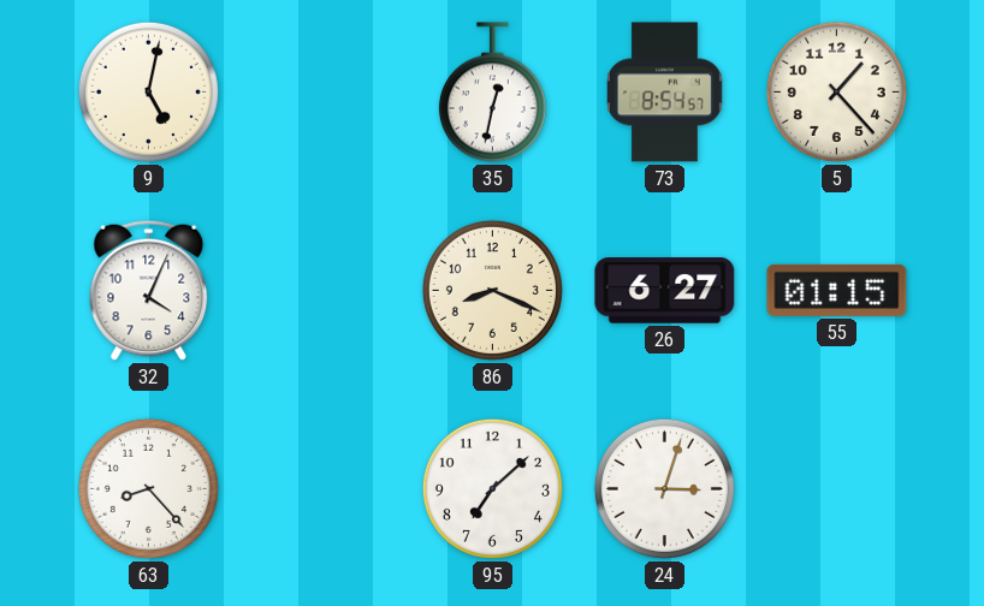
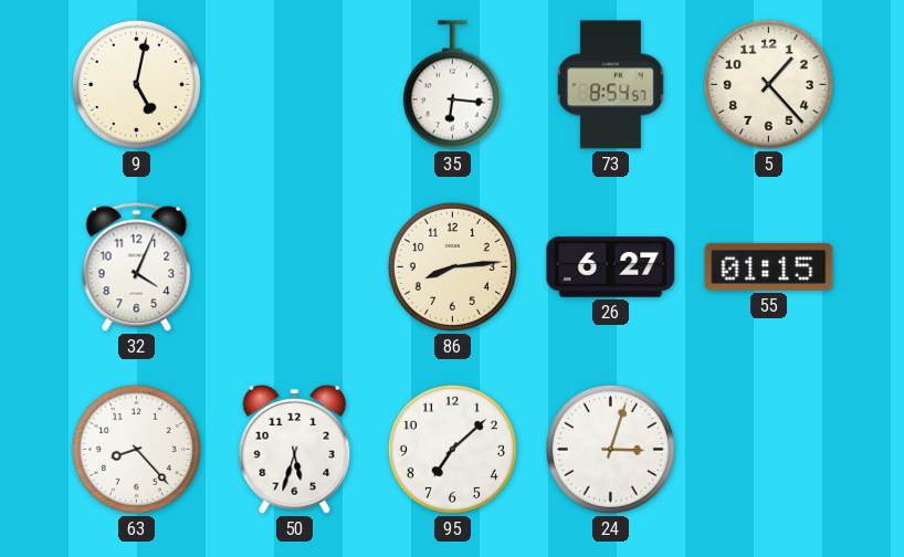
35: 12:32 -> 6:16 (452, 85)
86: 8:19 -> 8:14 (452, 266)
50: none -> 5:33 (295, 449)
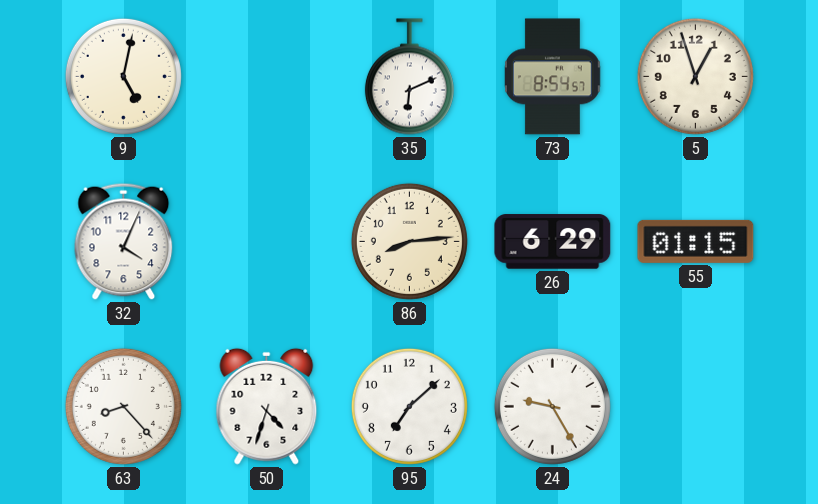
35: 6:16 -> 6:11 (409, 77)
5: 1:23 -> 12:57 (695, 76)
26: 6:27 -> 6:29 (553, 242)
50: 5:33 -> 4:33 (267, 406)
24: 3:03 -> 9:25 (552, 406)
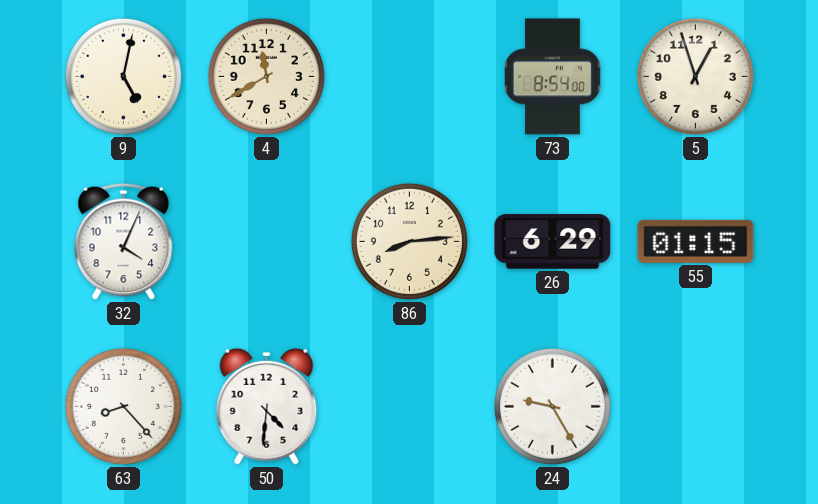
4: none -> 11:40 (266, 76)
35: 6:11 -> none (409, 77)
73: 8:54:57 -> 8:54:00 (553, 77)
50: 4:33 -> 4:31 (267, 406)
95: 7:08 -> none (409, 406)
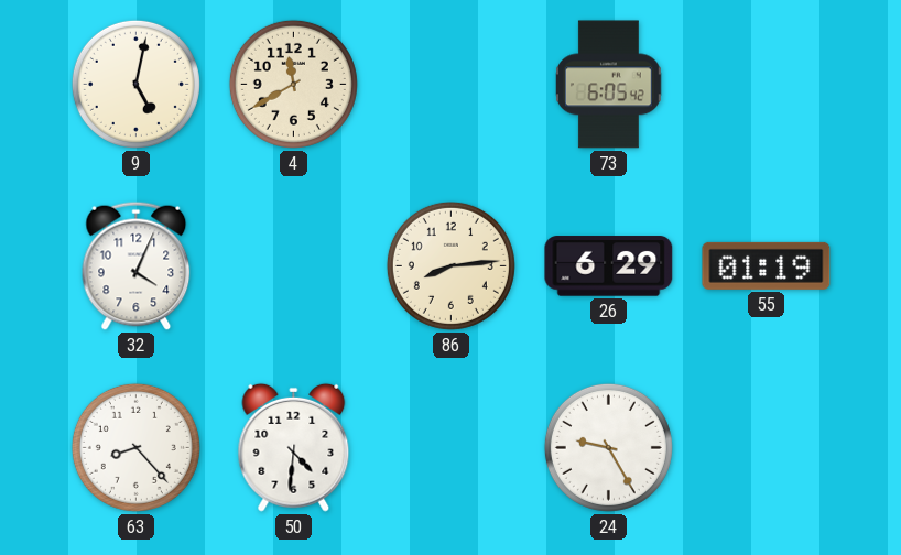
73: 8:54 -> 6:05 (609, 85)
5: 12:57 -> none (695, 76)
55: 01:15 -> 01:19 (767, 265)
